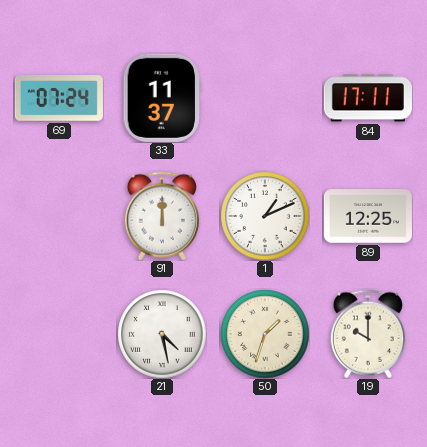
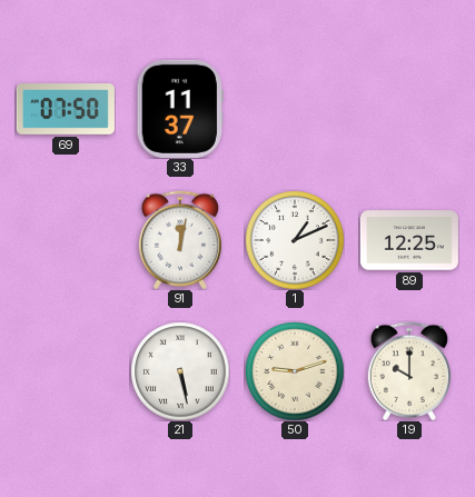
69: 07:24 -> 07:50 (66, 110)
84: 17:11 -> none (368, 98)
91: 12:00 -> 12:02 (180, 240)
21: 4:28 -> 5:28 (180, 371)
50: 1:33 -> 9:12 (295, 371)
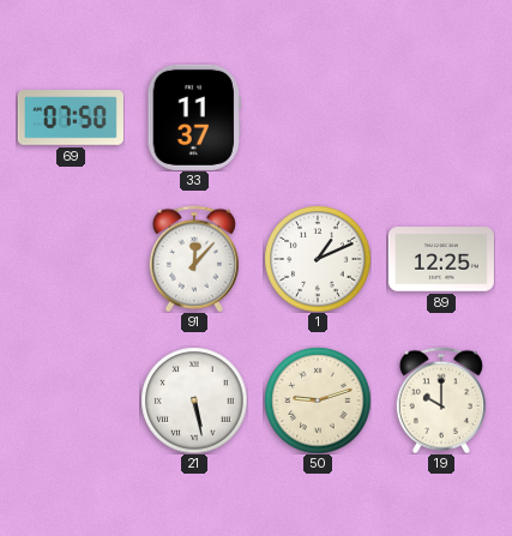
91: 12:02 -> 12:07 (194, 259)
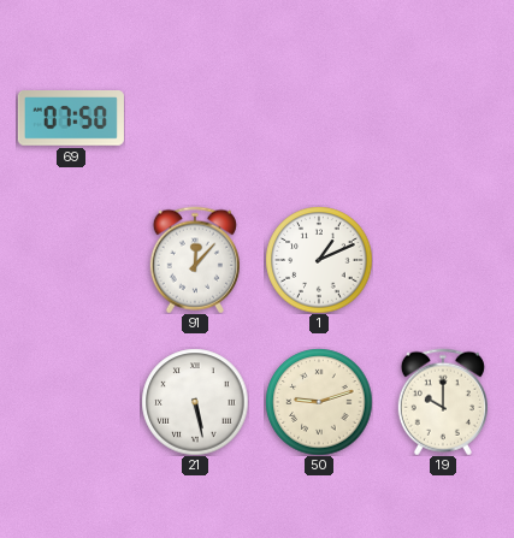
33: 11:37 -> none (194, 118)
89: 12:25 -> none (441, 259)
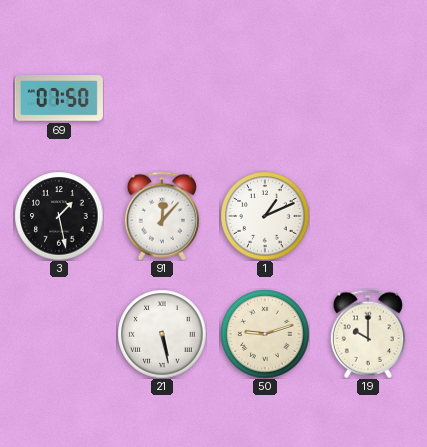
3: none -> 1:28 (59, 216)
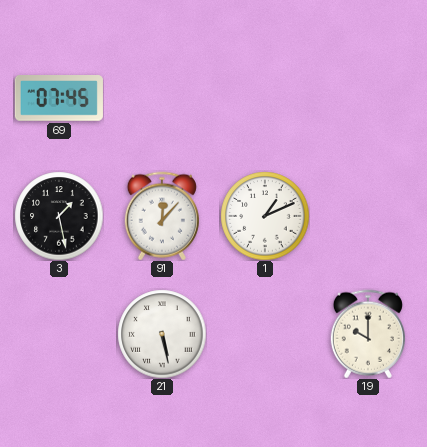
69: 07:50 -> 07:45 (59, 99)
50: 9:12 -> none (265, 334)
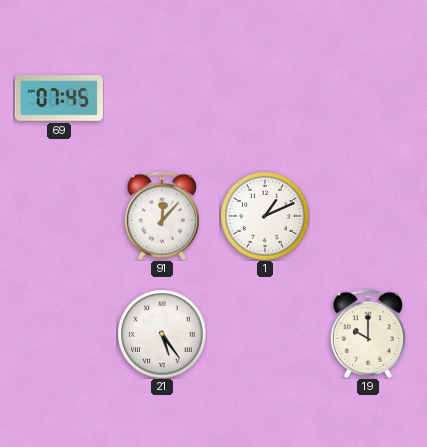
3: 1:28 -> none (59, 216)
21: 5:28 -> 5:24 (162, 334)
